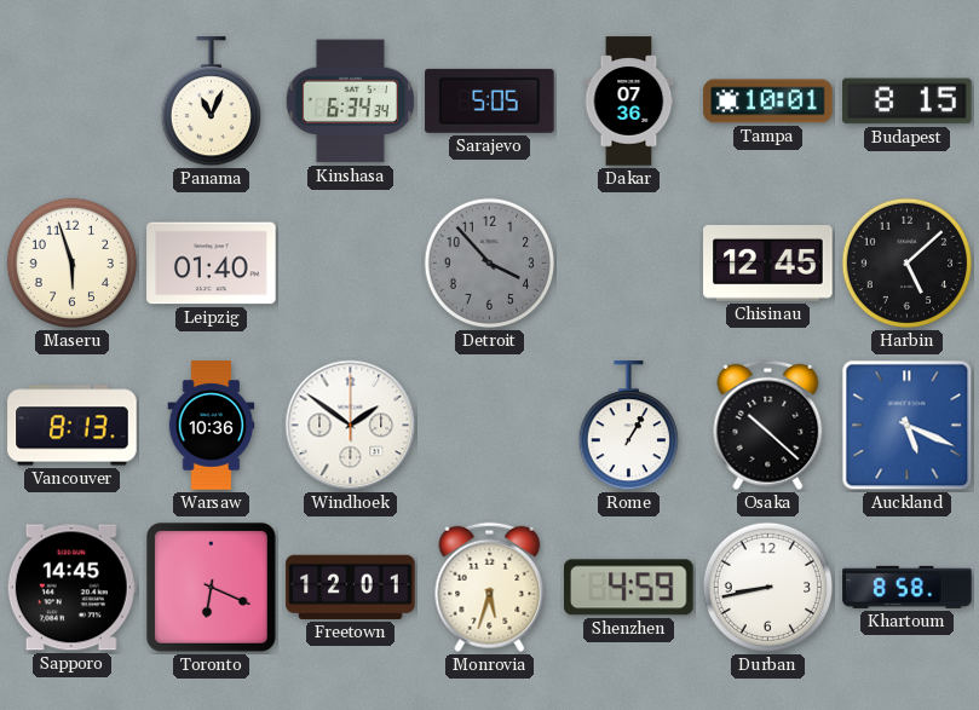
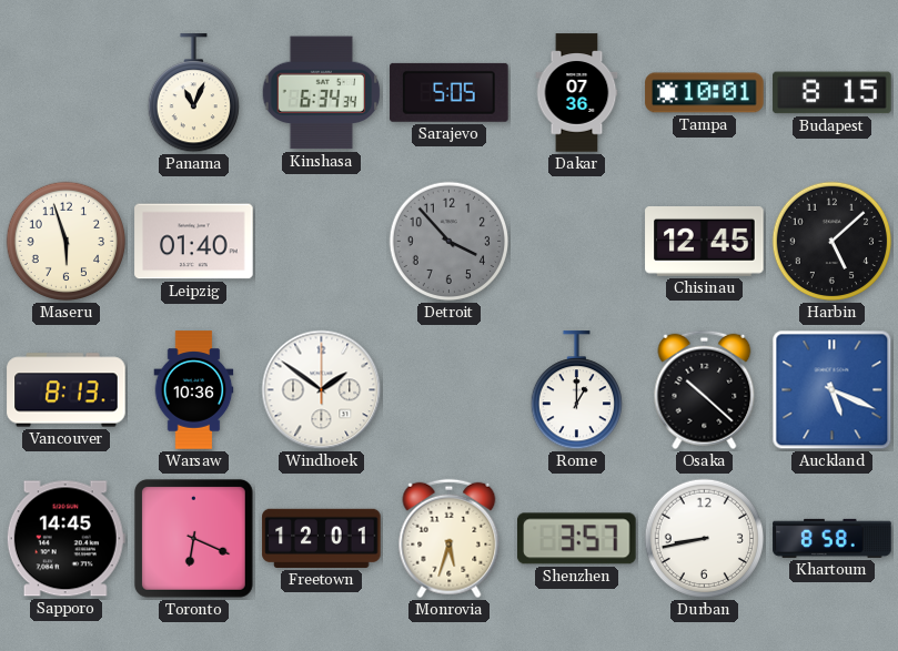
Rome: 1:05 -> 1:00 (576, 390)
Shenzhen: 4:59 -> 3:57 (577, 539)
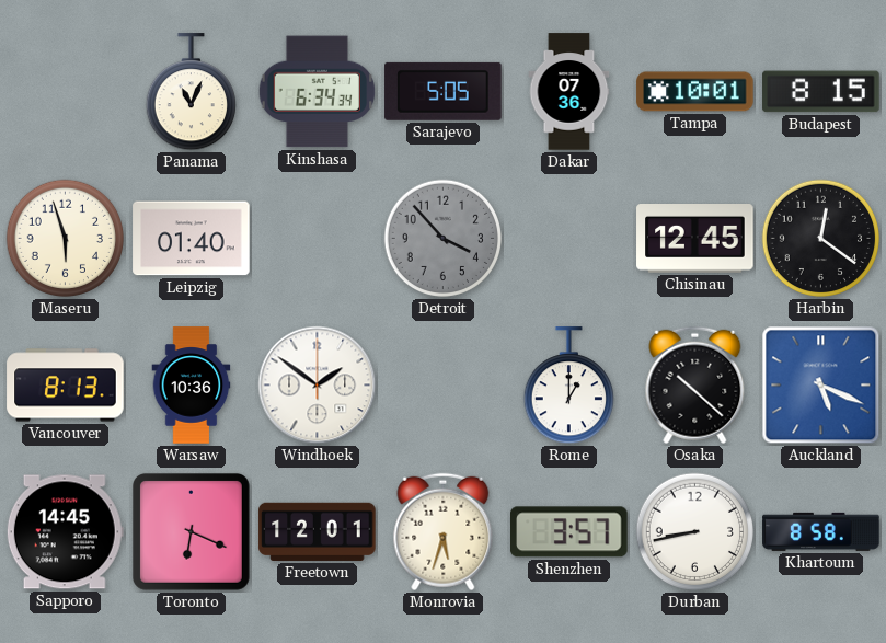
Harbin: 5:08 -> 12:21 (821, 239)
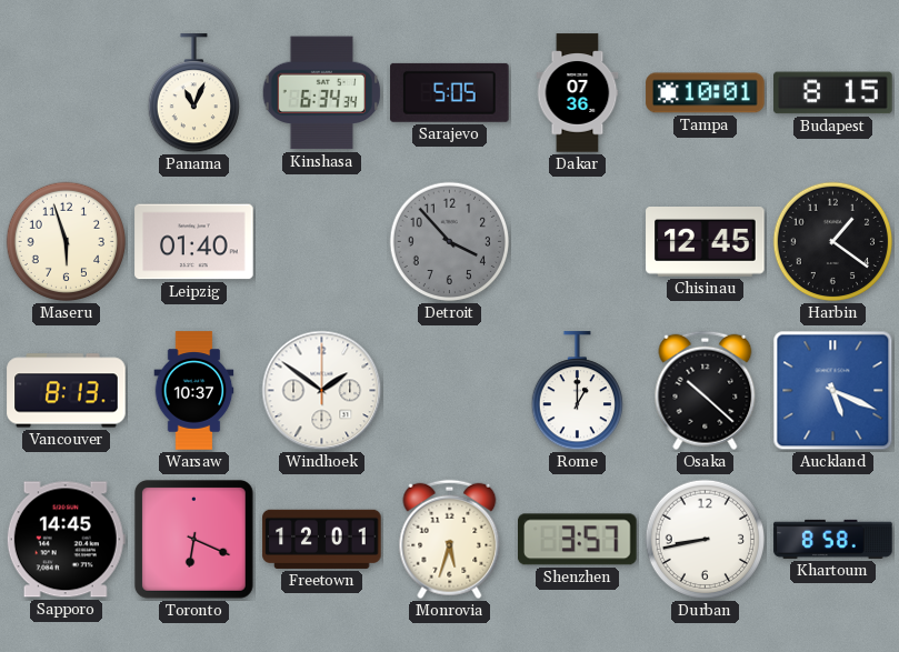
Harbin: 12:21 -> 1:21 (833, 242)
Warsaw: 10:36 -> 10:37 (194, 391)
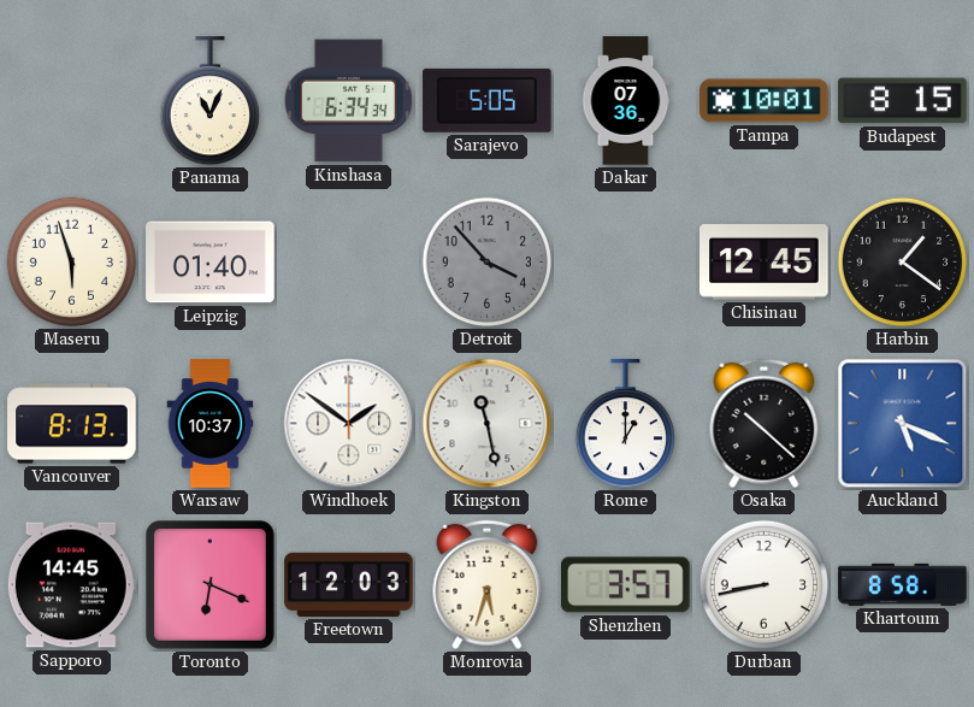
Kingston: none -> 11:28 (488, 424)
Freetown: 12:01 -> 12:03 (349, 584)
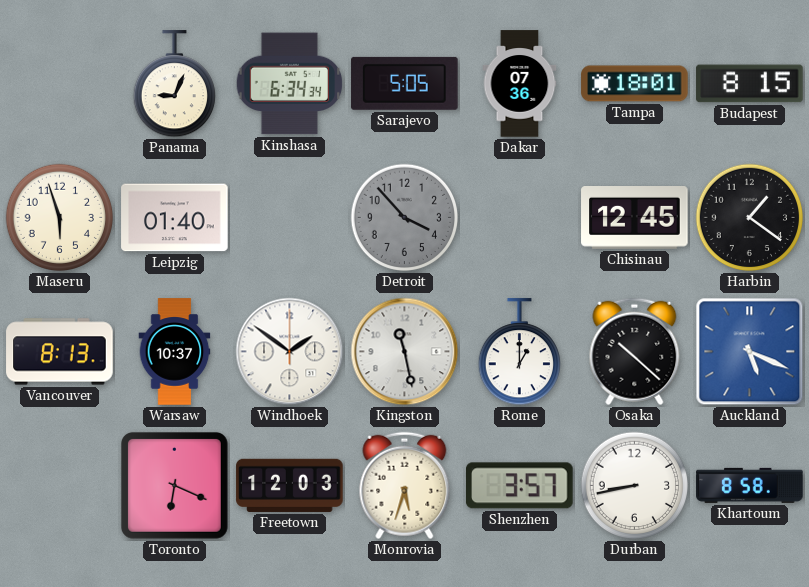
Panama: 11:04 -> 9:04 (174, 84)
Tampa: 10:01 -> 18:01 (635, 84)
Sapporo: 14:45 -> none (71, 585)
